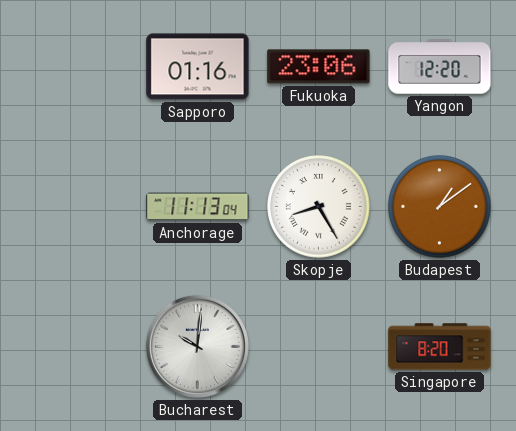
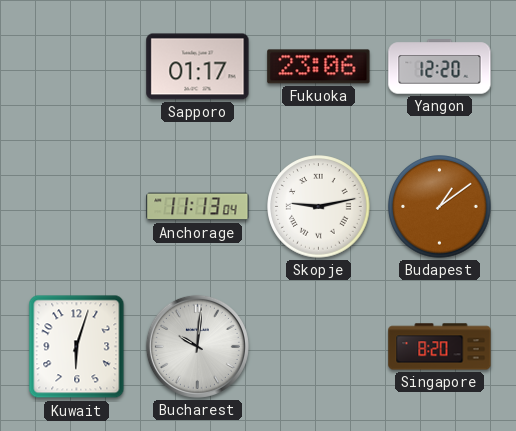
Sapporo: 01:16 -> 01:17 (198, 67)
Skopje: 8:25 -> 9:13 (319, 207)
Kuwait: none -> 6:03 (77, 347)
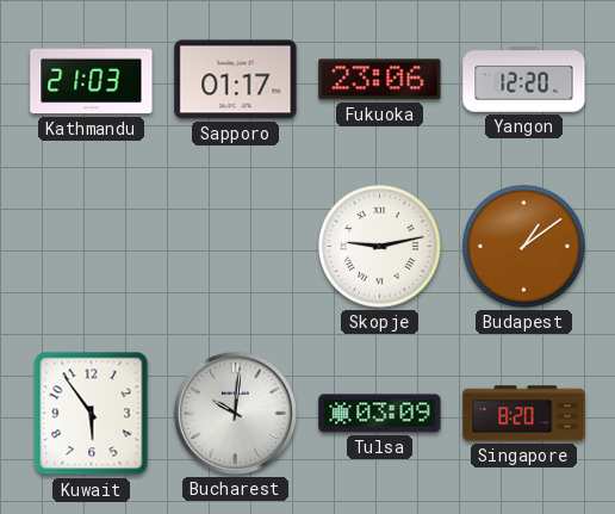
Kathmandu: none -> 21:03 (92, 80)
Anchorage: 11:13 -> none (198, 207)
Kuwait: 6:03 -> 5:54 (92, 414)
Tulsa: none -> 03:09 (380, 414)
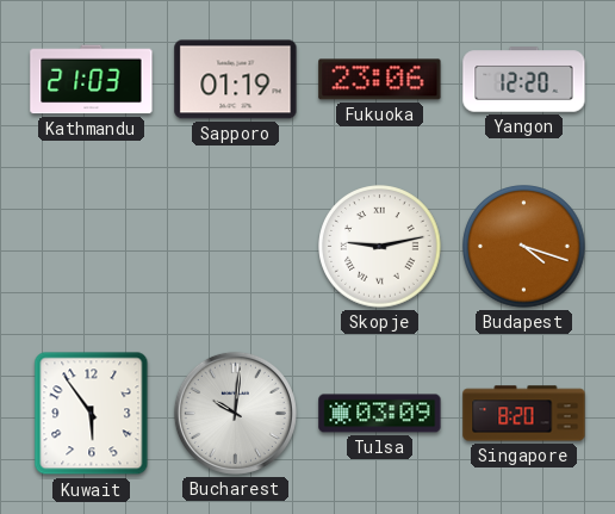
Sapporo: 01:17 -> 01:19 (236, 80)
Budapest: 1:09 -> 4:18 (524, 247)
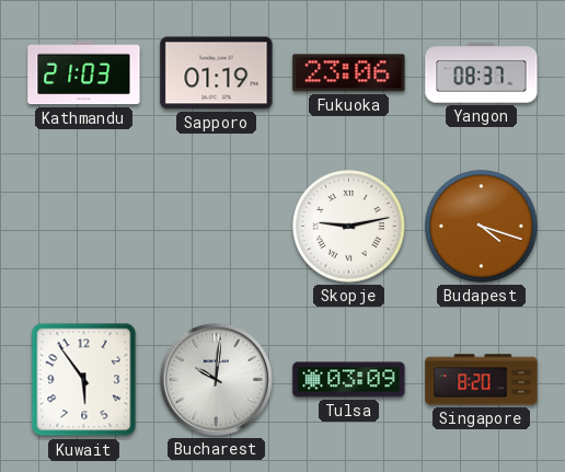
Yangon: 12:20 -> 08:37 (482, 73)
